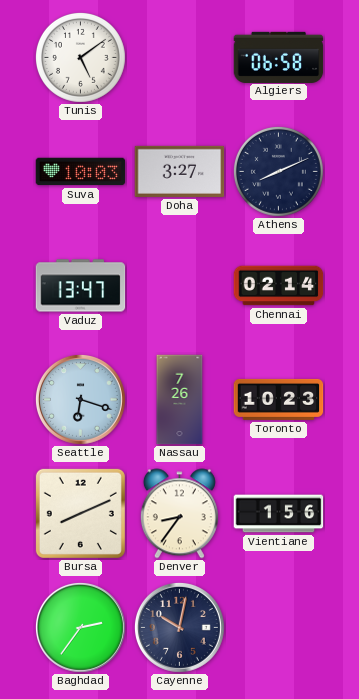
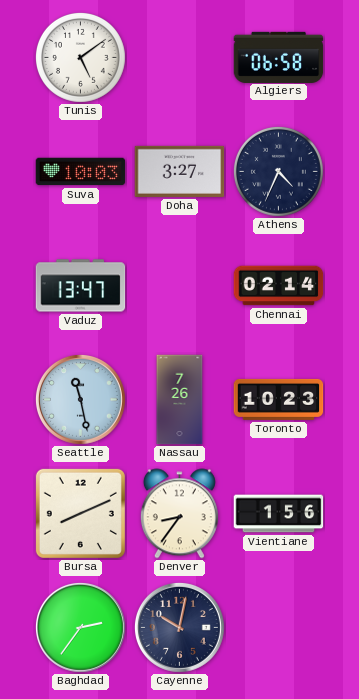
Athens: 8:11 -> 4:34 (278, 171)
Seattle: 6:18 -> 11:28 (80, 399)
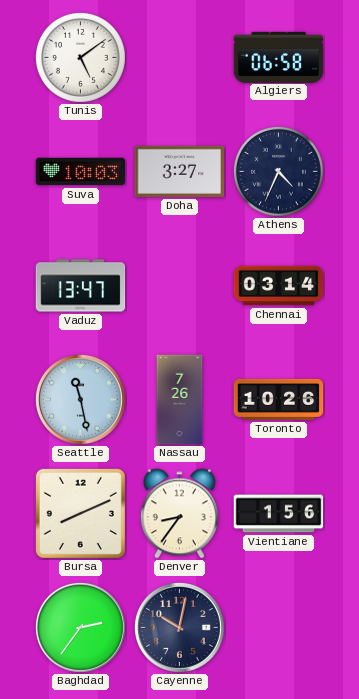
Chennai: 02:14 -> 03:14 (279, 286)
Toronto: 10:23 -> 10:26 (279, 399)
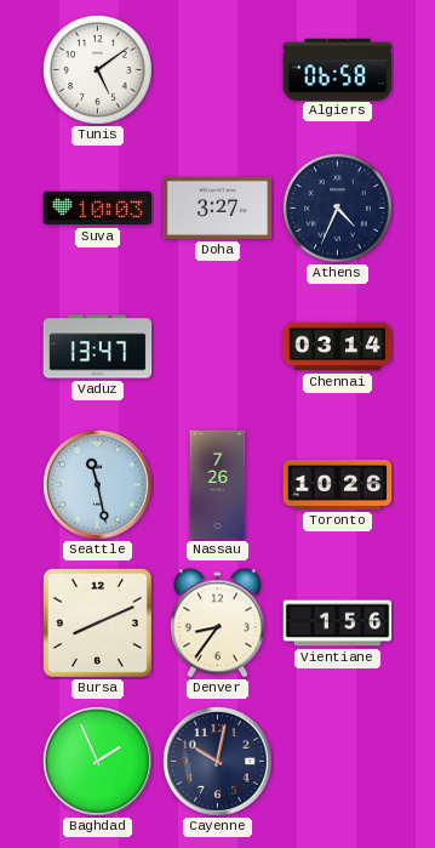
Baghdad: 2:36 -> 1:56 (97, 761)
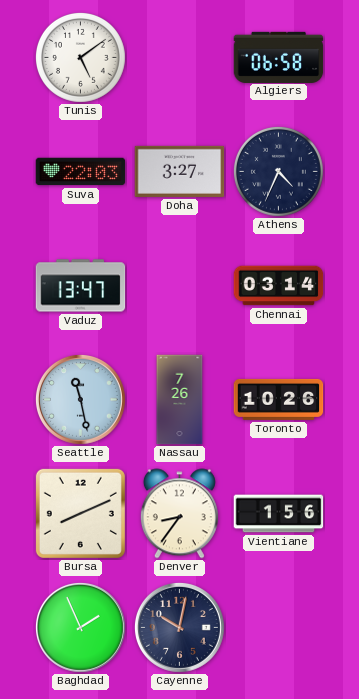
Suva: 10:03 -> 22:03 (81, 172)
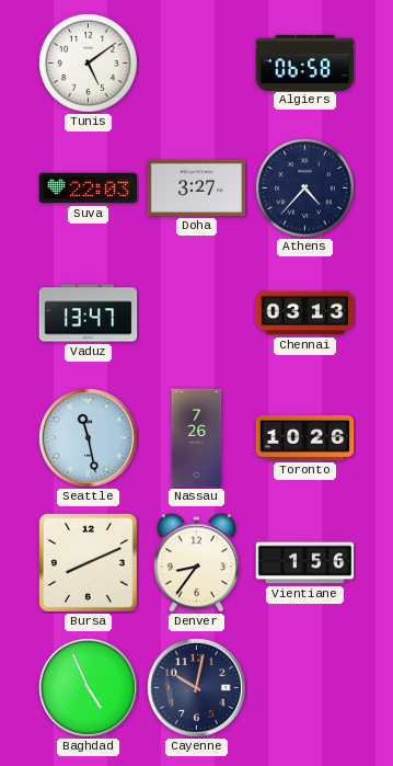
Athens: 4:34 -> 4:37 (304, 187)
Chennai: 03:14 -> 03:13 (305, 313)
Baghdad: 1:56 -> 4:56 (88, 687)
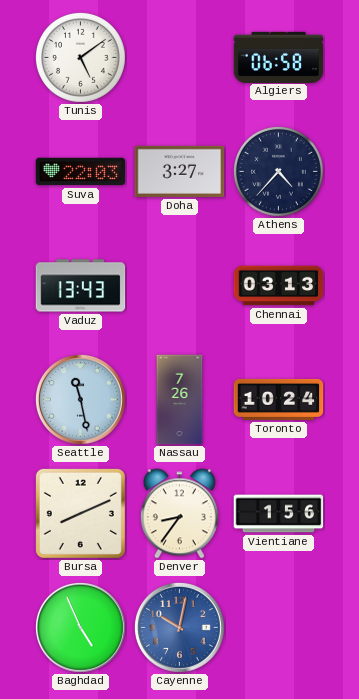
Vaduz: 13:47 -> 13:43 (81, 286)
Toronto: 10:26 -> 10:24 (279, 399)
Cayenne dial: navy -> blue (179, 627)
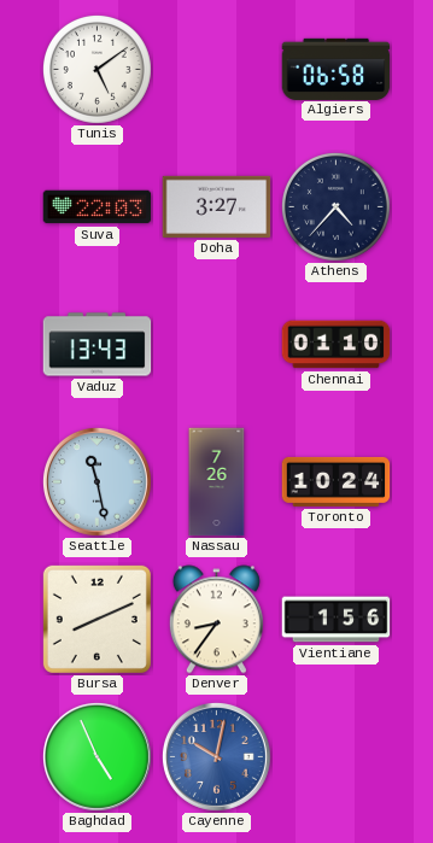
Chennai: 03:13 -> 01:10 (337, 345)
